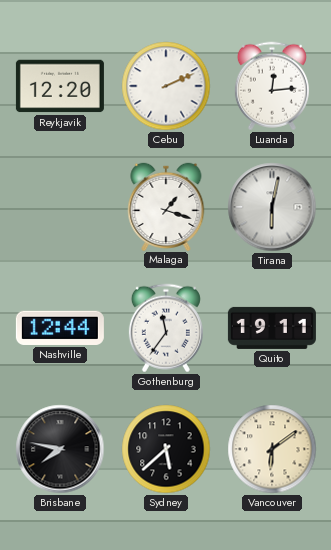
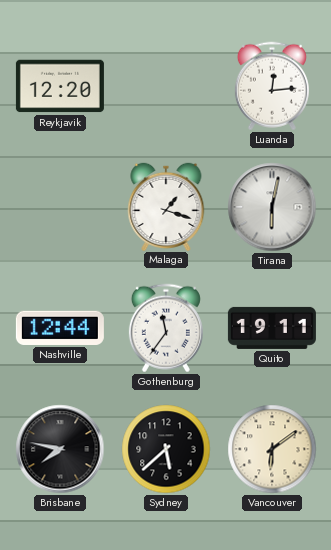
Cebu: 2:11 -> none (166, 86)
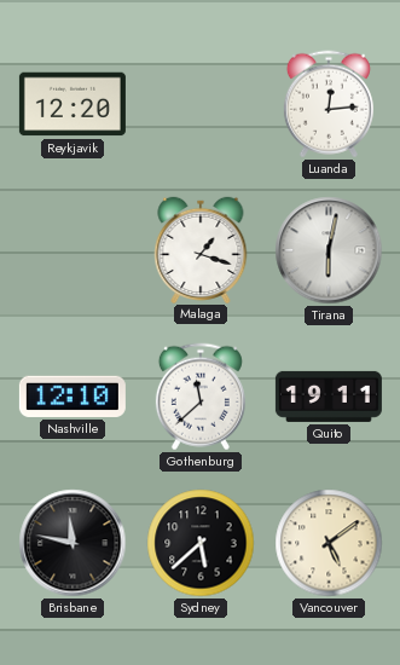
Nashville: 12:44 -> 12:10 (73, 397)
Gothenburg: 11:36 -> 11:38 (201, 397)
Brisbane: 7:47 -> 11:47 (73, 543)
Vancouver: 6:09 -> 5:09 (329, 543)
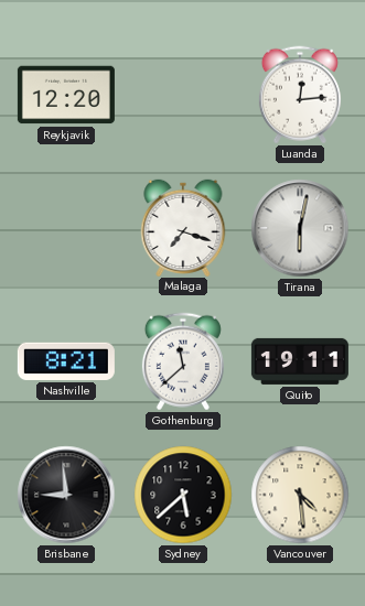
Malaga: 1:18 -> 7:18 (183, 227)
Nashville: 12:10 -> 8:21 (66, 361)
Brisbane: 11:47 -> 8:59 (66, 495)
Vancouver: 5:09 -> 4:29 (300, 495)
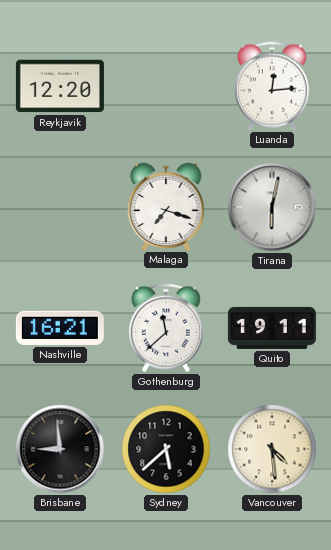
Nashville: 8:21 -> 16:21 (60, 328)
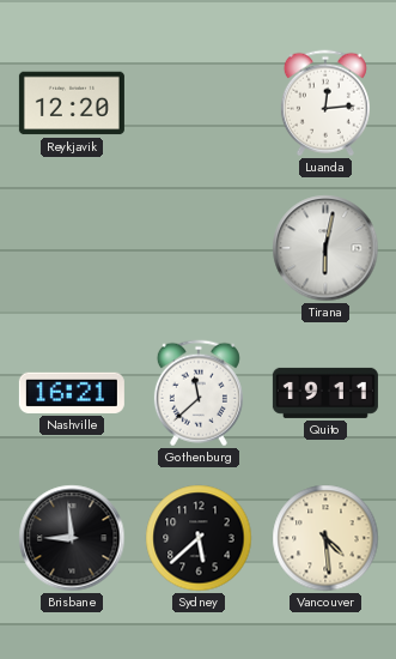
Malaga: 7:18 -> none (166, 206)
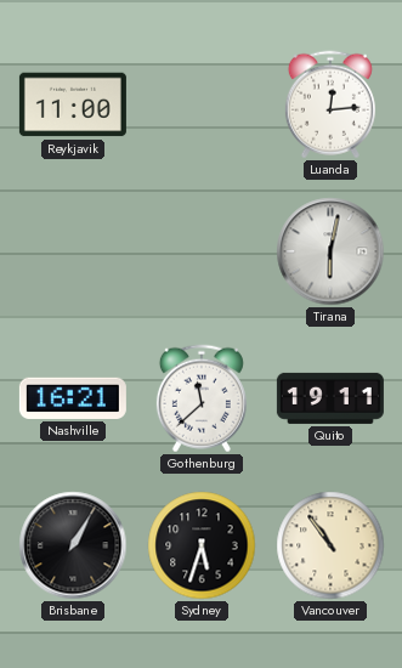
Reykjavik: 12:20 -> 11:00 (73, 104)
Brisbane: 8:59 -> 1:05 (73, 545)
Sydney: 5:38 -> 5:33 (202, 545)
Vancouver: 4:29 -> 10:54 (330, 545)
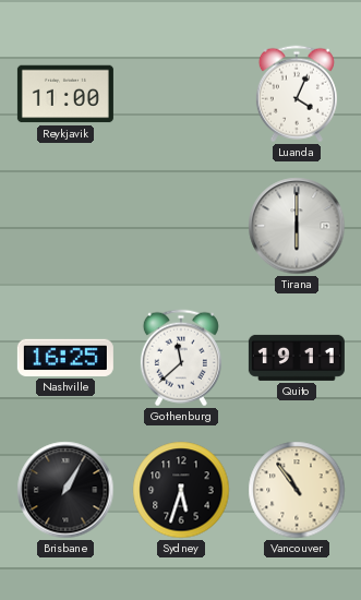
Luanda: 12:14 -> 4:04 (297, 94)
Tirana: 6:02 -> 6:00 (297, 226)
Nashville: 16:21 -> 16:25 (65, 358)
